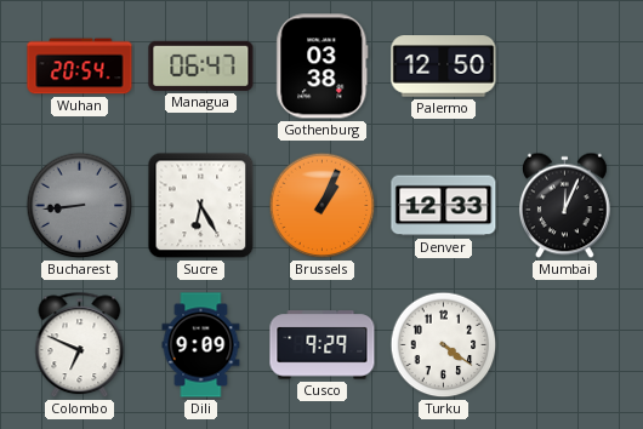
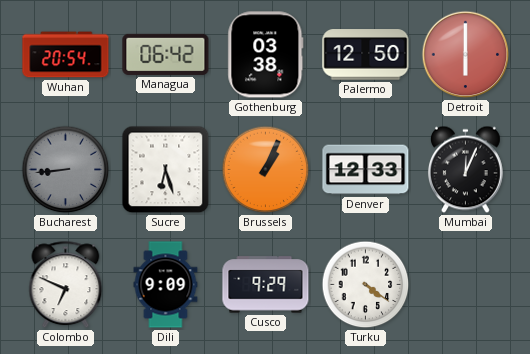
Managua: 06:47 -> 06:42 (166, 54)
Detroit: none -> 6:00 (466, 55)
Sucre: 6:25 -> 6:27 (166, 170)
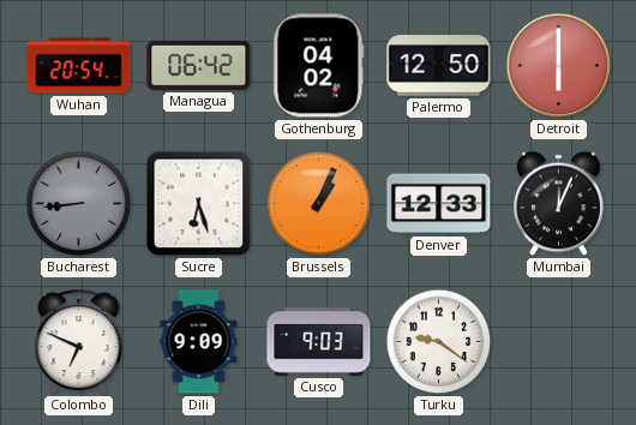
Gothenburg: 03:38 -> 04:02 (319, 66)
Cusco: 9:29 -> 9:03 (319, 342)
Turku: 4:21 -> 9:21 (439, 342)
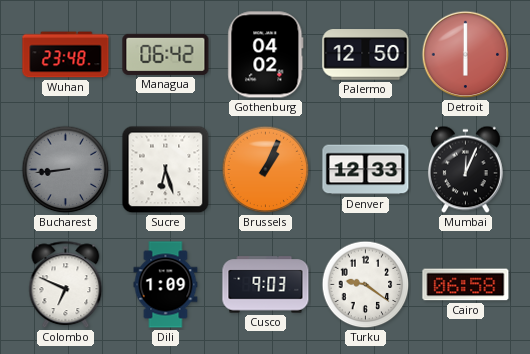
Wuhan: 20:54 -> 23:48 (66, 55)
Dili: 9:09 -> 1:09 (166, 285)
Cairo: none -> 06:58 (466, 285)
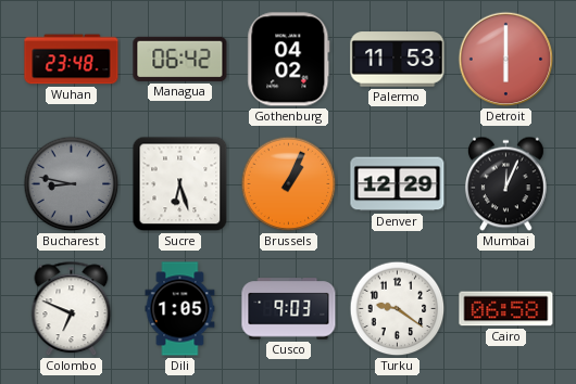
Palermo: 12:50 -> 11:53 (398, 60)
Bucharest: 8:44 -> 8:47 (72, 184)
Denver: 12:33 -> 12:29 (398, 184)
Dili: 1:09 -> 1:05 (180, 309)
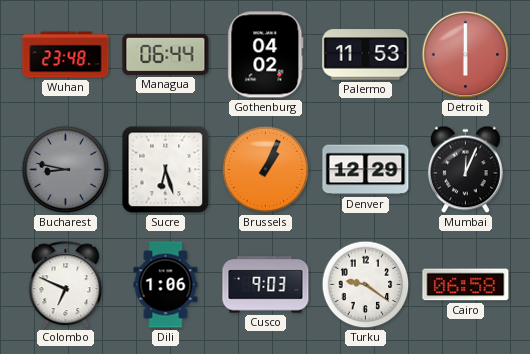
Managua: 06:42 -> 06:44 (166, 54)
Dili: 1:05 -> 1:06 (166, 285)
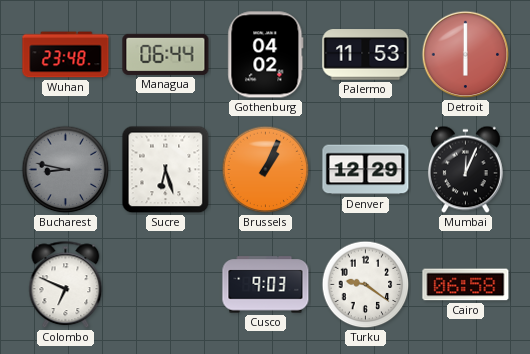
Dili: 1:06 -> none (166, 285)
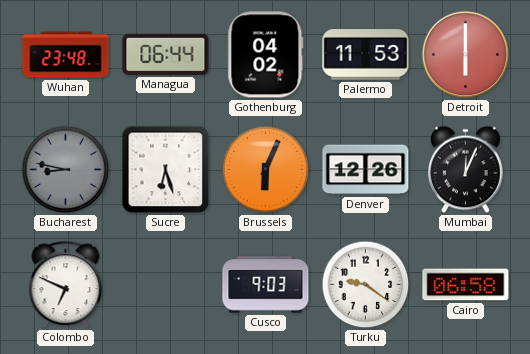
Brussels: 1:04 -> 6:04 (266, 170)
Denver: 12:29 -> 12:26 (366, 170)
